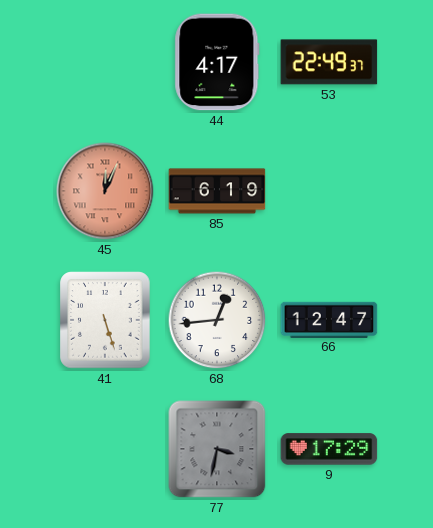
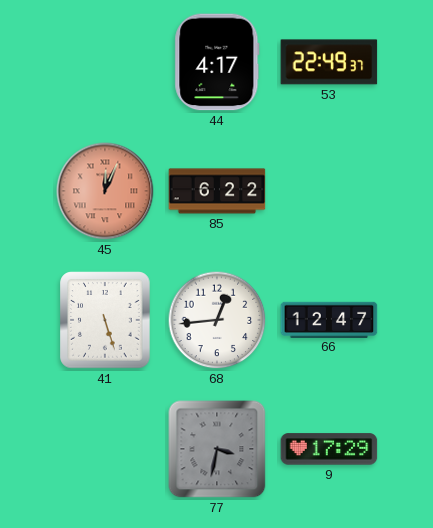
85: 6:19 -> 6:22 (217, 191)
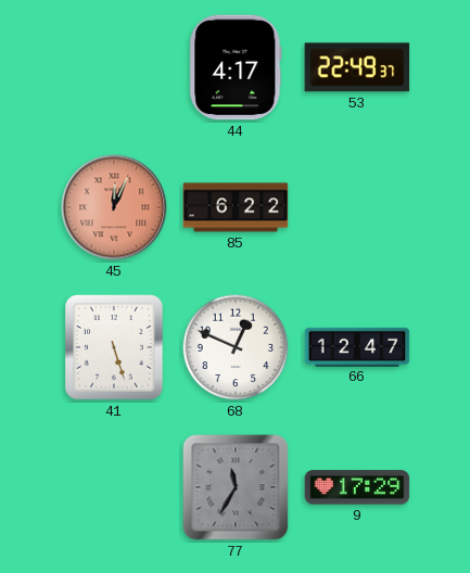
68: 12:44 -> 12:49 (236, 347)
77: 3:32 -> 11:35 (236, 487)
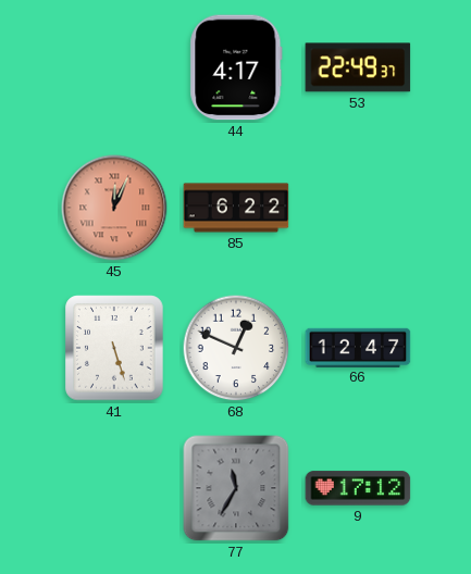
9: 17:29 -> 17:12 (358, 488)
